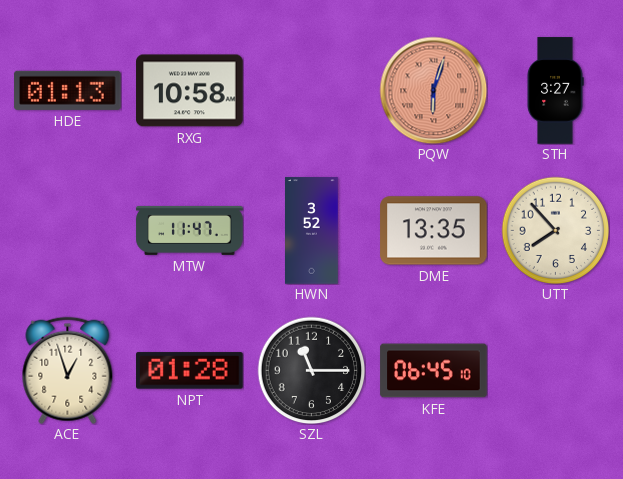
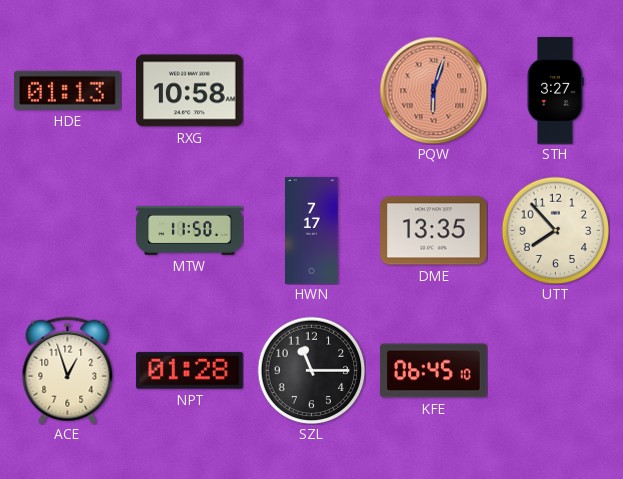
MTW: 11:47 -> 11:50 (190, 230)
HWN: 3:52 -> 7:17 (312, 231)
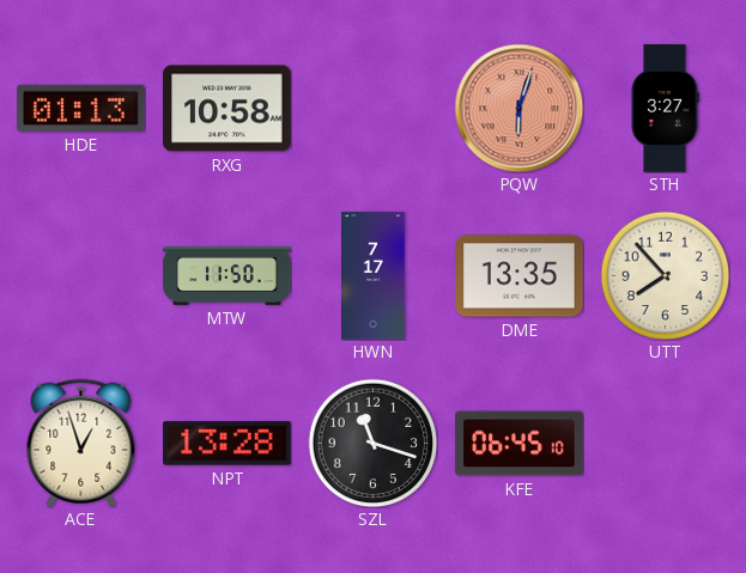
NPT: 01:28 -> 13:28 (228, 444)
SZL: 11:15 -> 11:18 (372, 443)
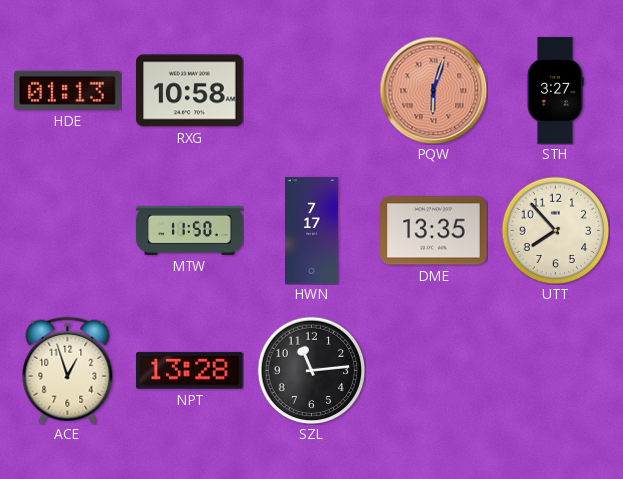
SZL: 11:18 -> 11:14 (311, 370)
KFE: 06:45 -> none (520, 444)
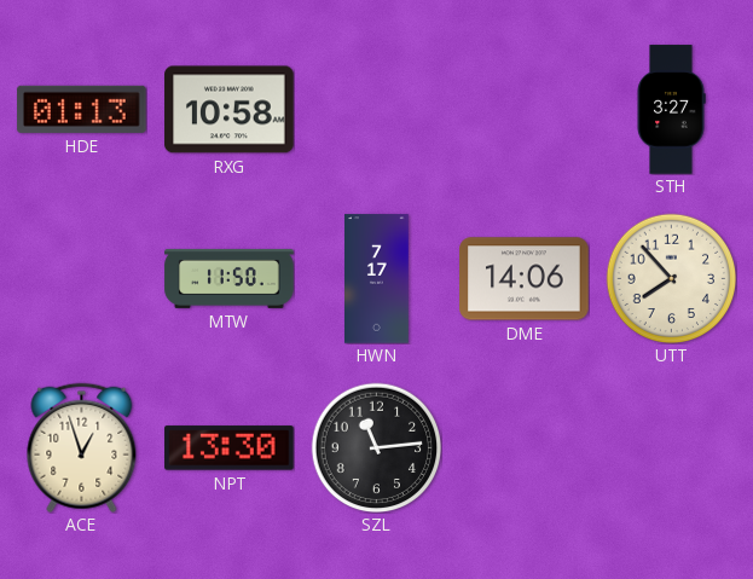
PQW: 6:03 -> none (433, 90)
DME: 13:35 -> 14:06 (525, 279)
NPT: 13:28 -> 13:30 (230, 448)
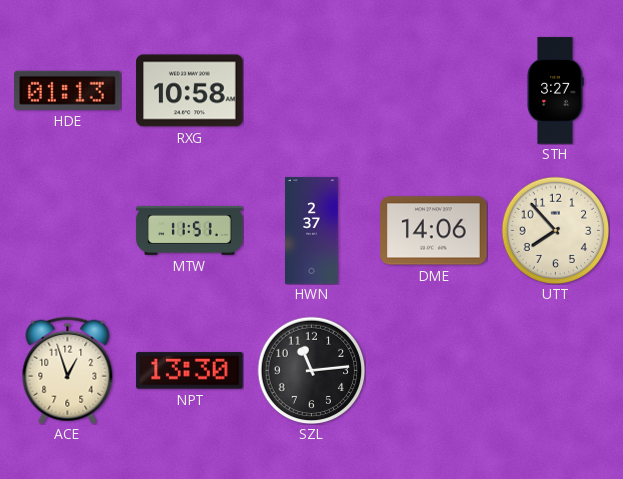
MTW: 11:50 -> 11:51 (190, 230)
HWN: 7:17 -> 2:37 (312, 231)
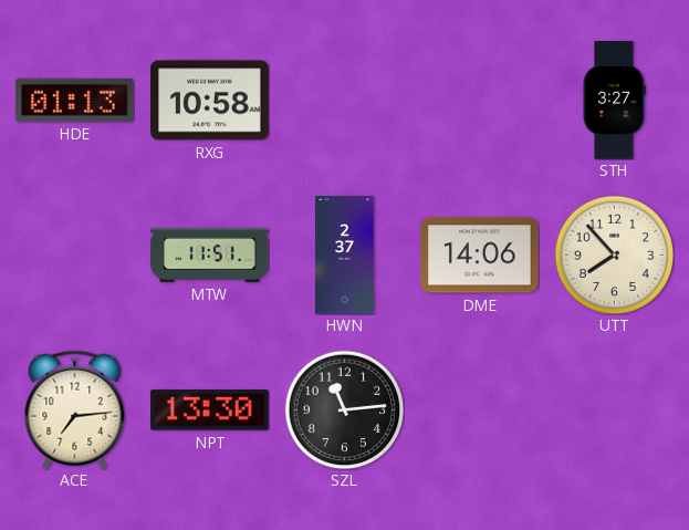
ACE: 12:57 -> 7:14 (75, 409)
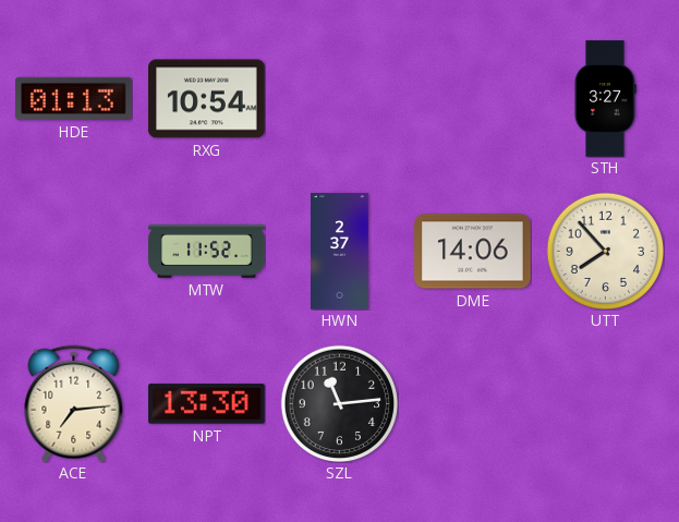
RXG: 10:58 -> 10:54 (207, 99)
MTW: 11:51 -> 11:52 (207, 251)
